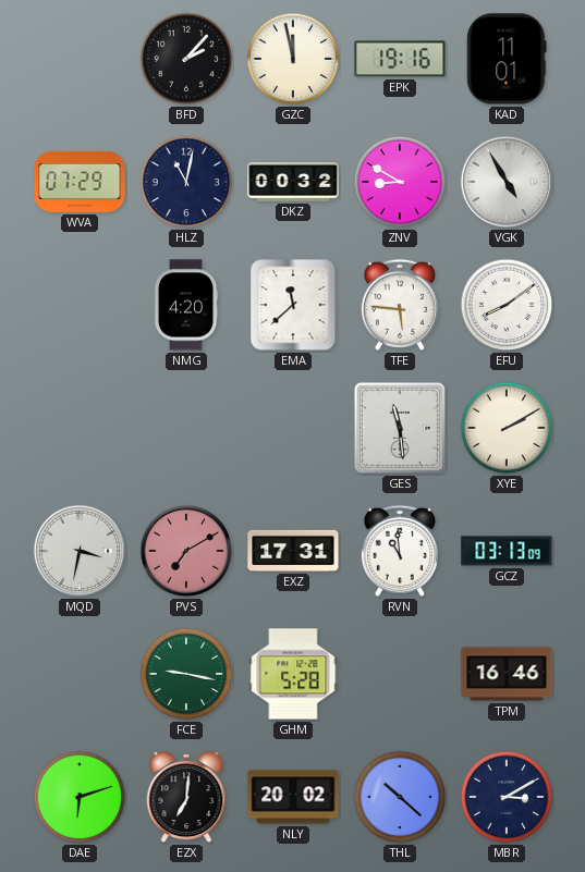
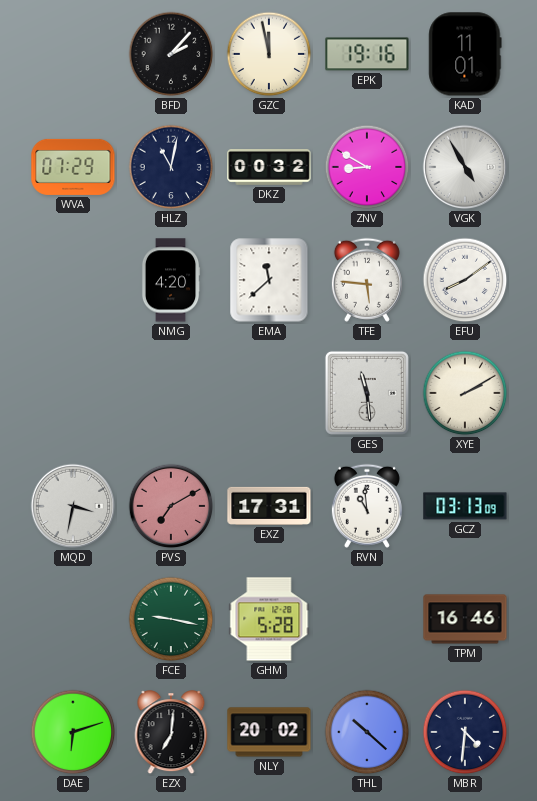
MBR: 3:10 -> 4:31 (465, 732)
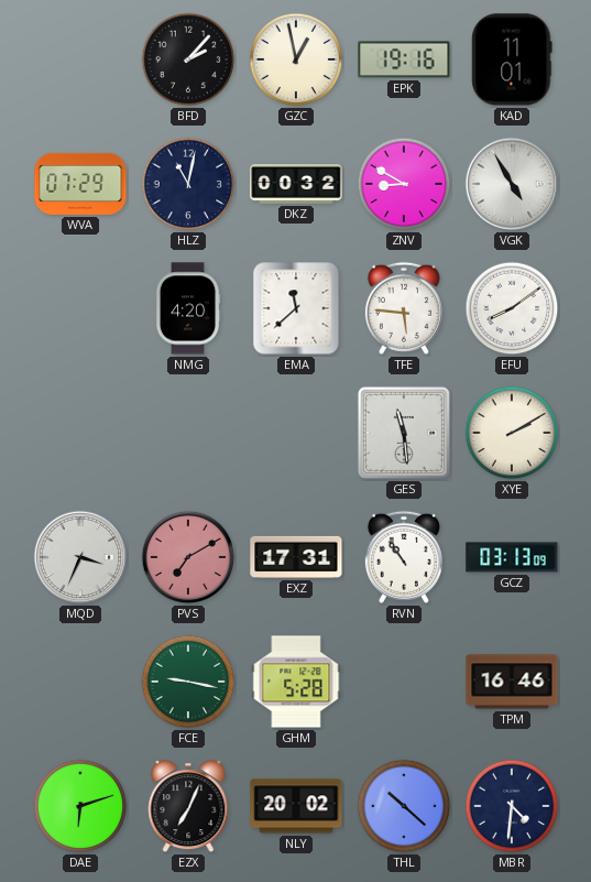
GZC: 11:58 -> 12:58 (296, 59)
MQD: 3:32 -> 3:34 (80, 557)
RVN: 10:59 -> 10:54 (404, 557)
EZX: 7:01 -> 7:04 (188, 807)
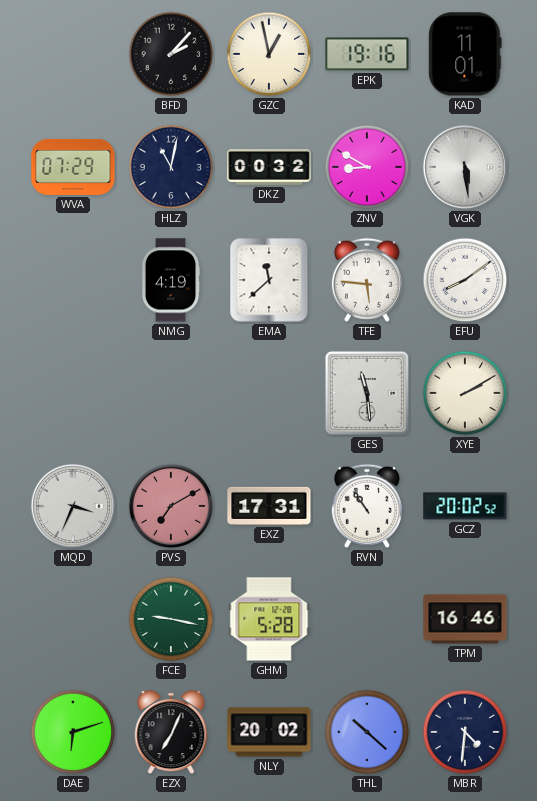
VGK: 4:55 -> 5:29 (465, 167)
NMG: 4:20 -> 4:19 (171, 280)
GCZ: 03:13 -> 20:02 (465, 506)
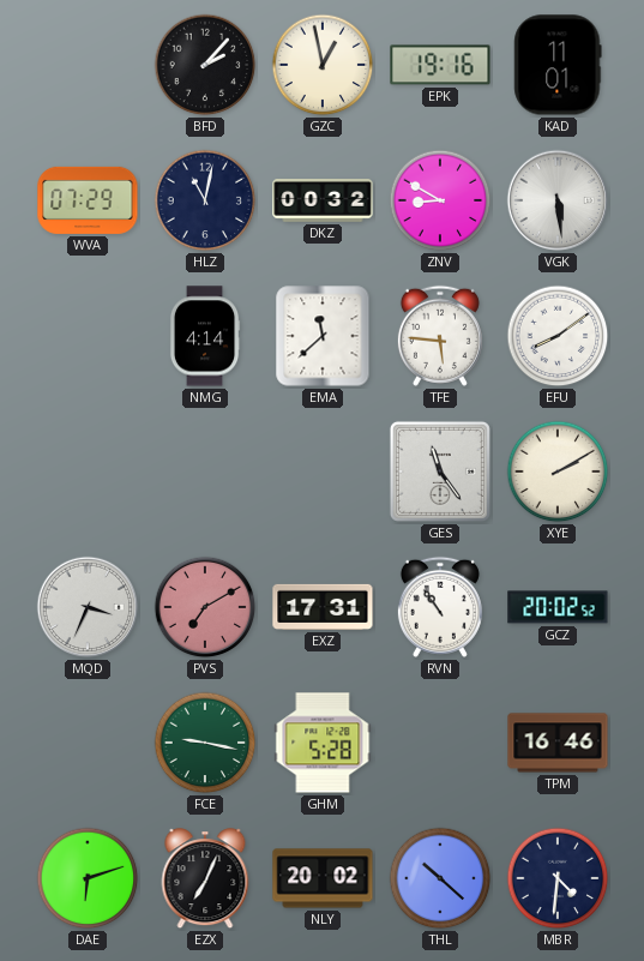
NMG: 4:19 -> 4:14 (205, 336)
GES: 11:29 -> 11:24 (440, 472)
